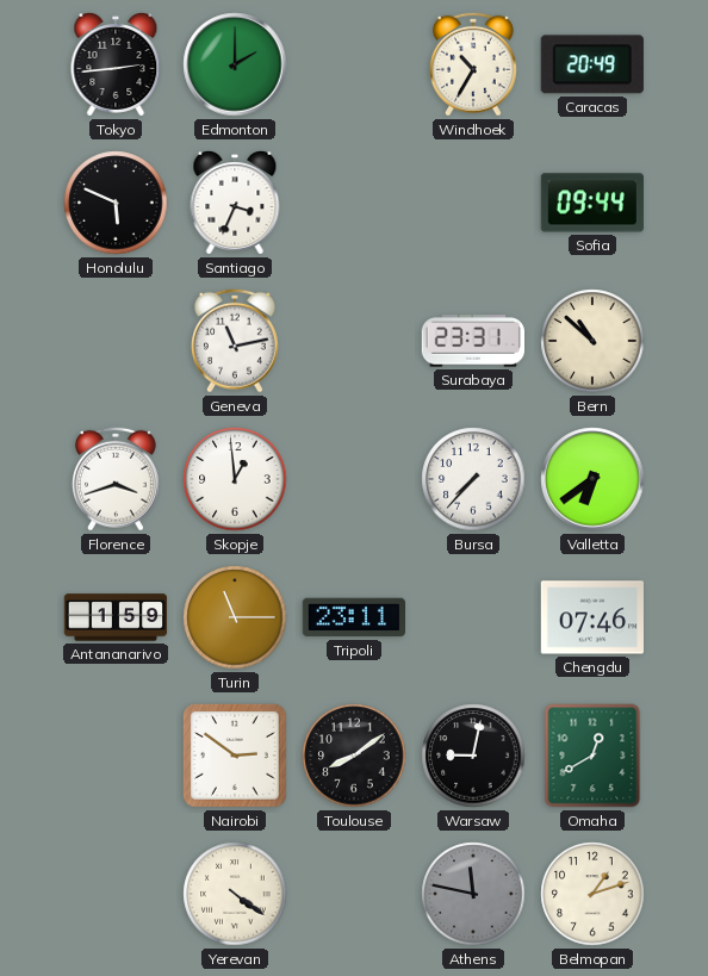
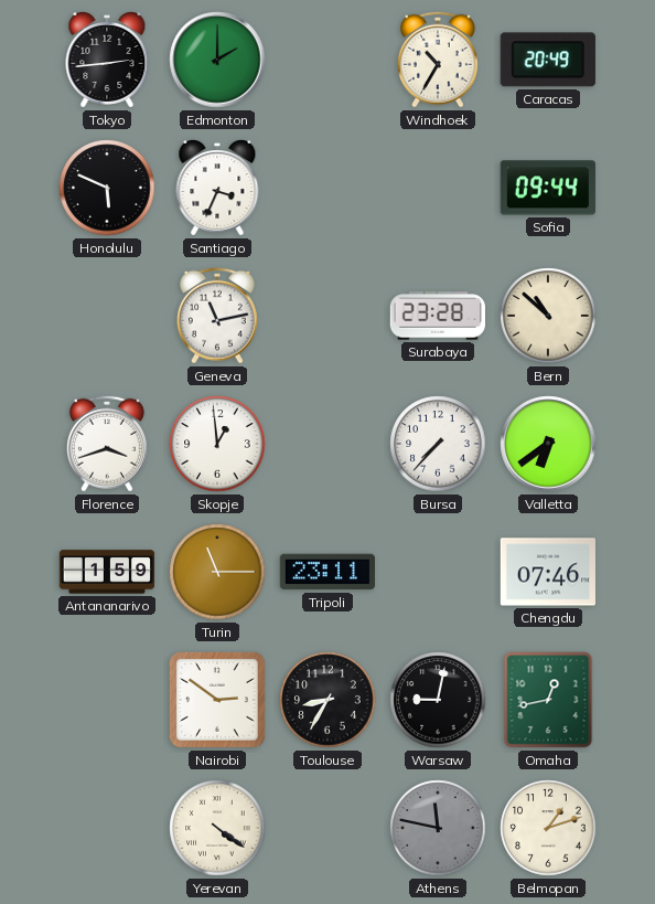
Surabaya: 23:31 -> 23:28 (437, 316)
Toulouse: 8:09 -> 8:35 (327, 700)
Omaha: 12:40 -> 12:43 (548, 700)
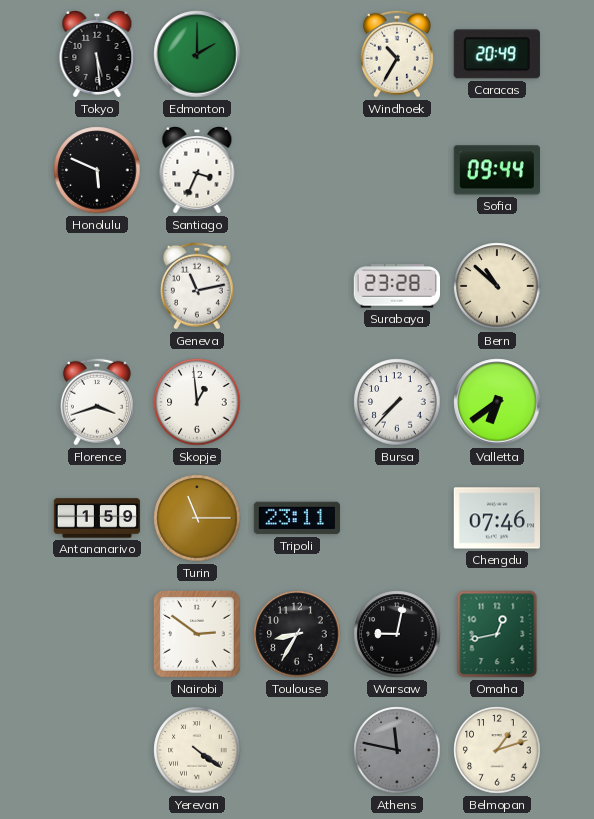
Tokyo: 2:44 -> 5:29 (97, 55)
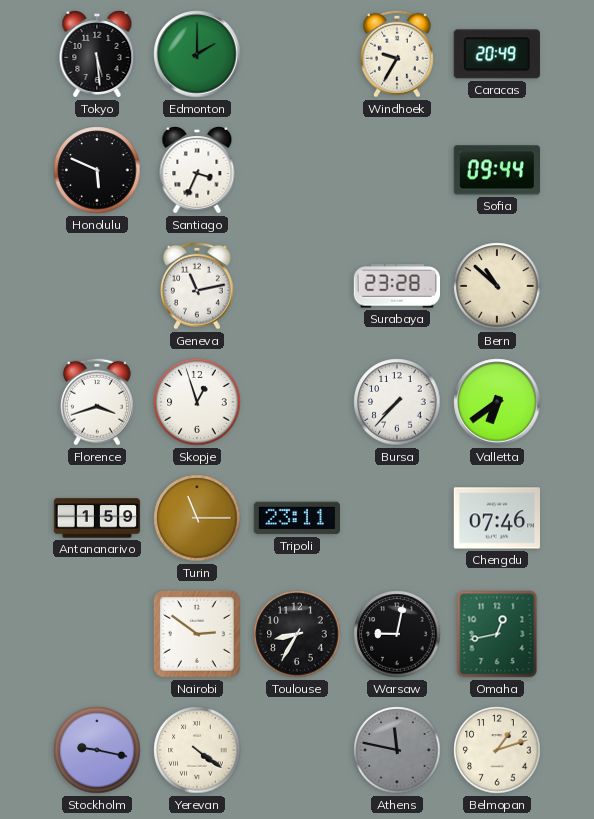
Windhoek: 10:35 -> 9:35 (397, 54)
Skopje: 12:59 -> 12:57 (197, 402)
Stockholm: none -> 9:17 (97, 750)
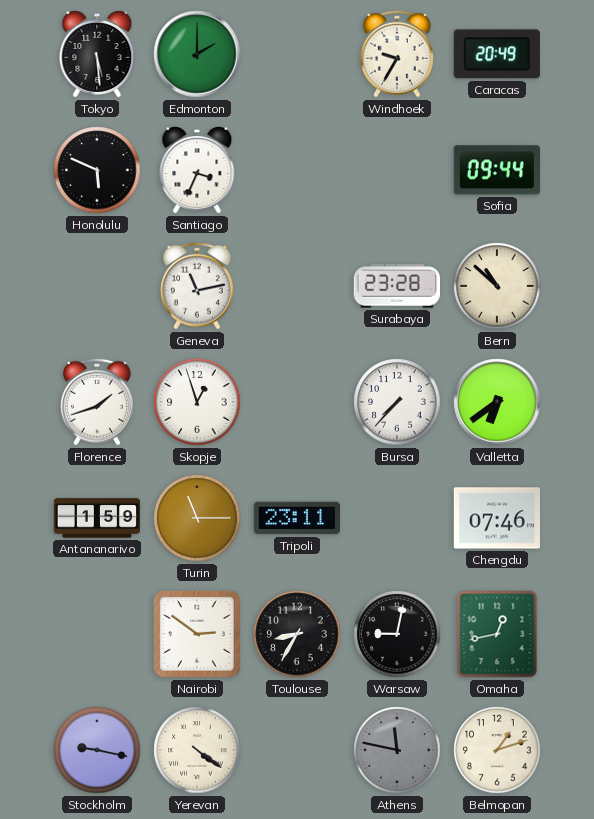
Florence: 3:42 -> 1:42 (97, 402)
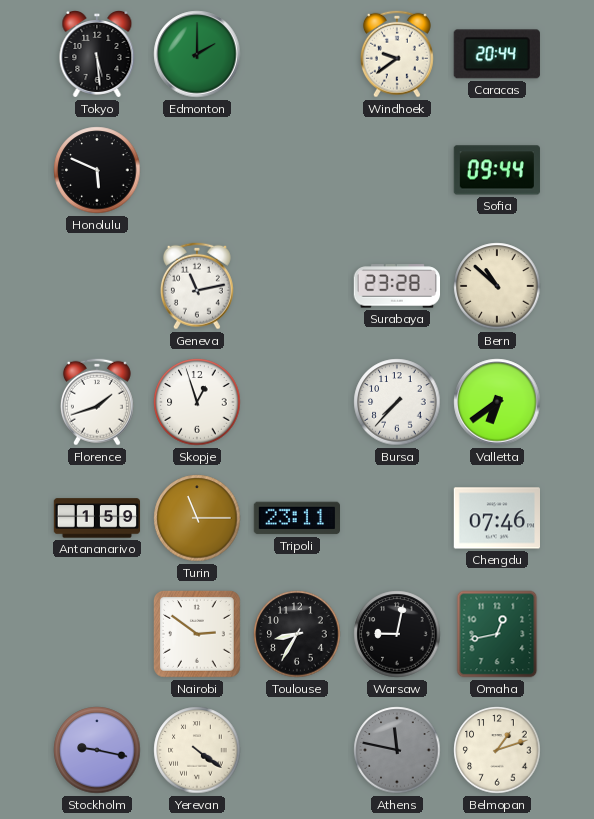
Windhoek: 9:35 -> 9:39 (397, 54)
Caracas: 20:49 -> 20:44 (497, 54)
Santiago: 3:34 -> none (197, 171)
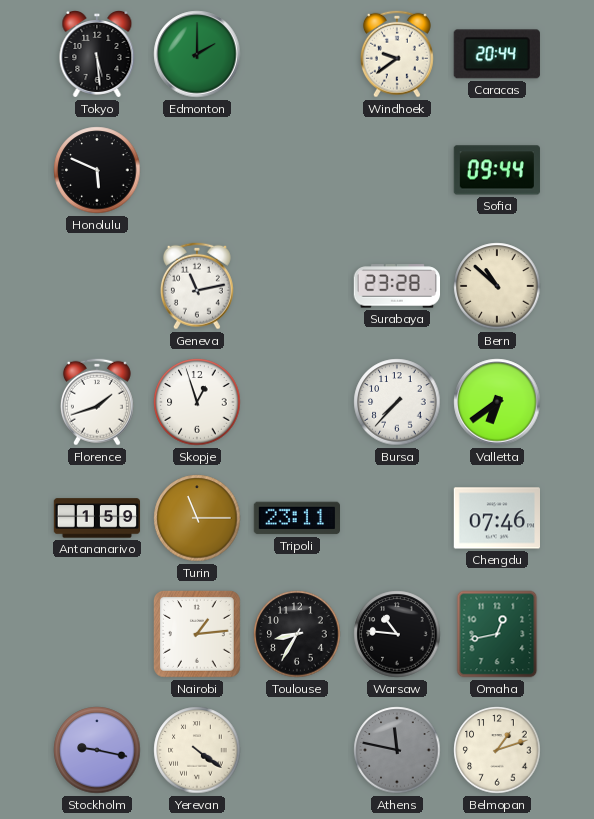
Nairobi: 2:51 -> 1:14 (197, 634)
Warsaw: 9:02 -> 10:46 (397, 634)
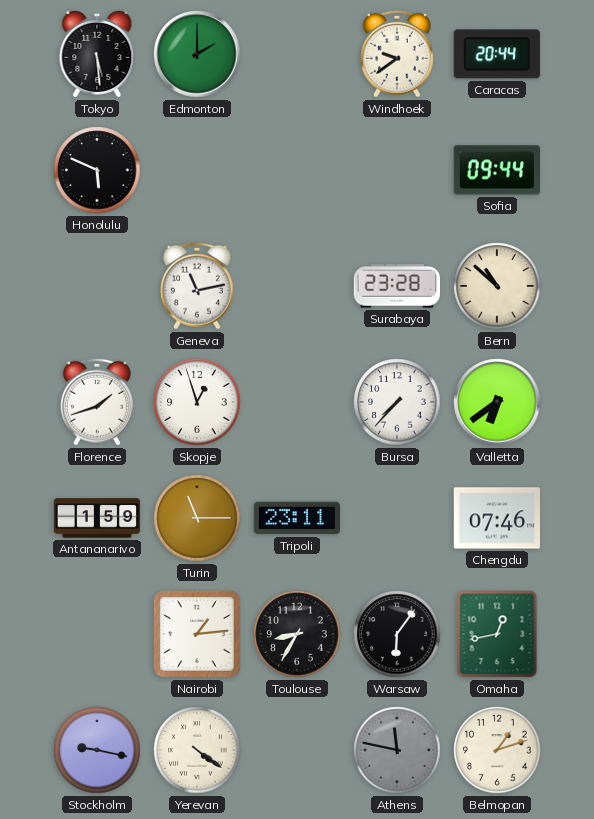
Warsaw: 10:46 -> 6:06 (397, 634)
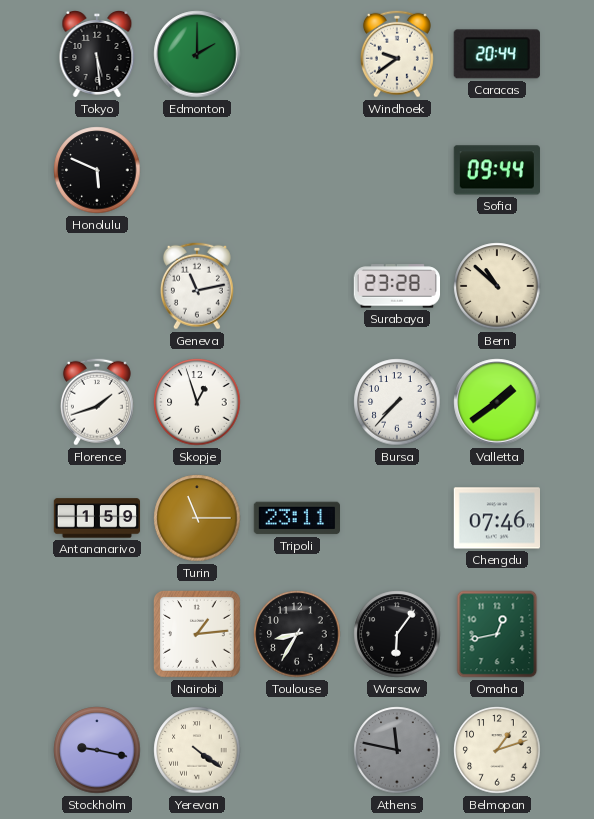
Valletta: 6:39 -> 1:39 (497, 402)
